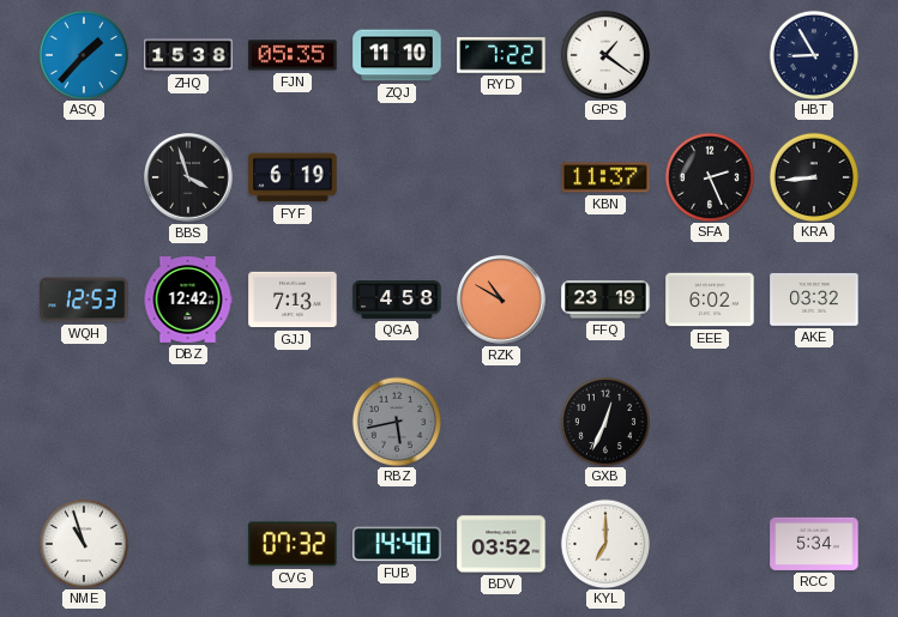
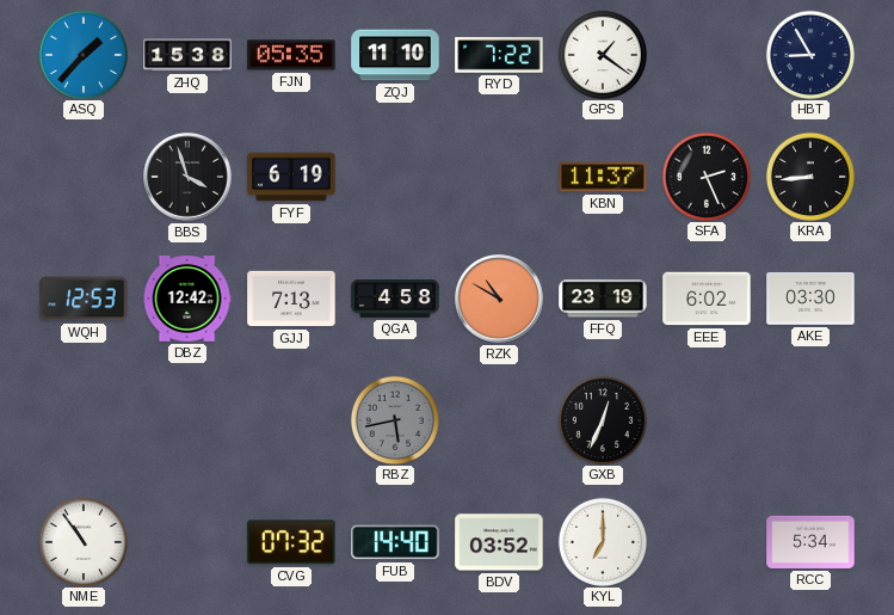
AKE: 03:32 -> 03:30 (810, 299)
NME: 10:57 -> 10:54 (82, 541)
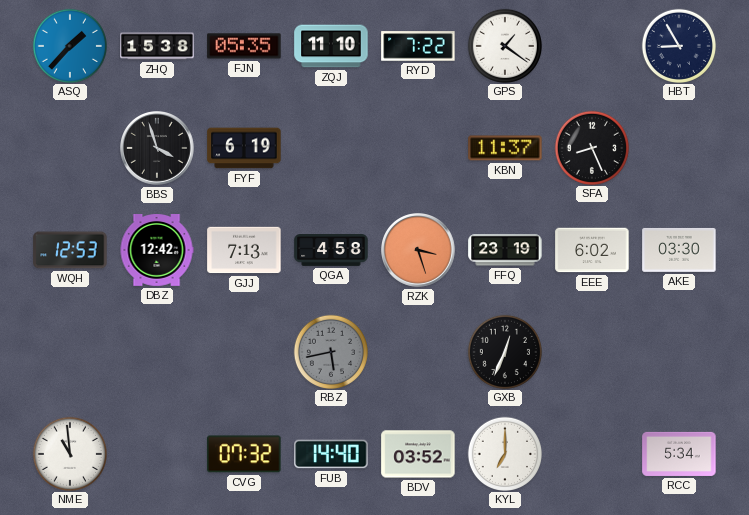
SFA: 2:26 -> 8:26 (591, 147)
KRA: 8:44 -> none (809, 176)
RZK: 10:50 -> 3:27 (418, 250)
NME: 10:54 -> 10:59 (69, 453)
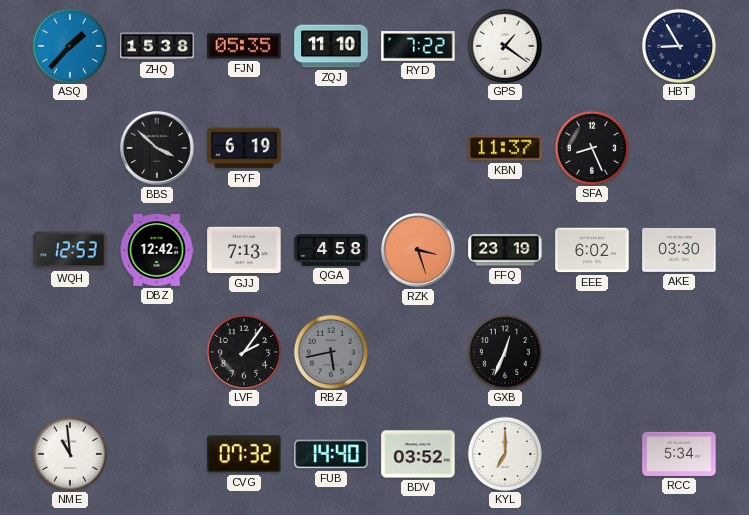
BBS: 3:57 -> 3:52 (157, 148)
LVF: none -> 2:06 (243, 351)
